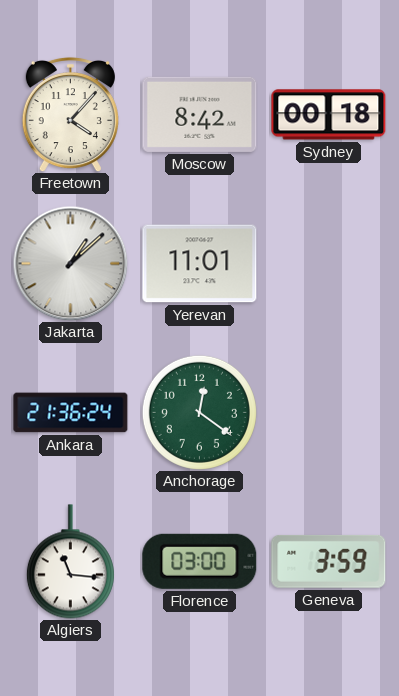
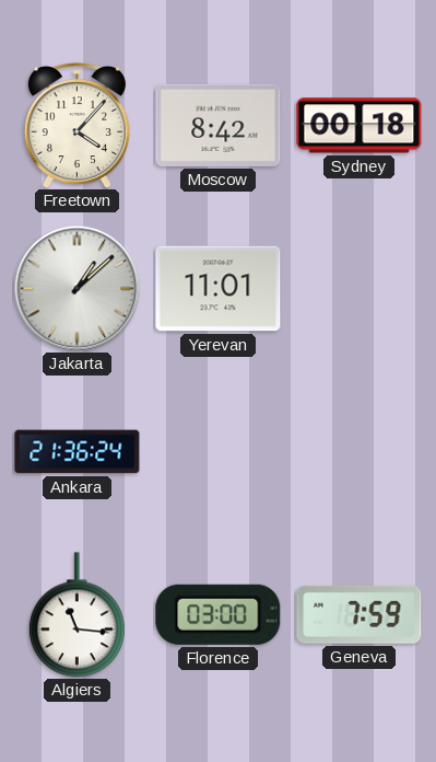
Anchorage: 12:21 -> none (199, 412)
Geneva: 3:59 -> 7:59 (360, 614)
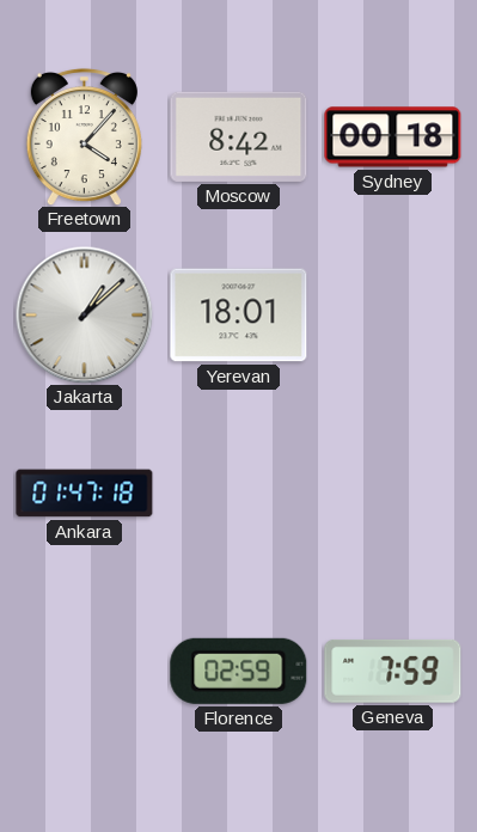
Yerevan: 11:01 -> 18:01 (239, 316)
Ankara: 21:36 -> 01:47 (85, 494)
Algiers: 11:16 -> none (76, 615)
Florence: 03:00 -> 02:59 (239, 671)
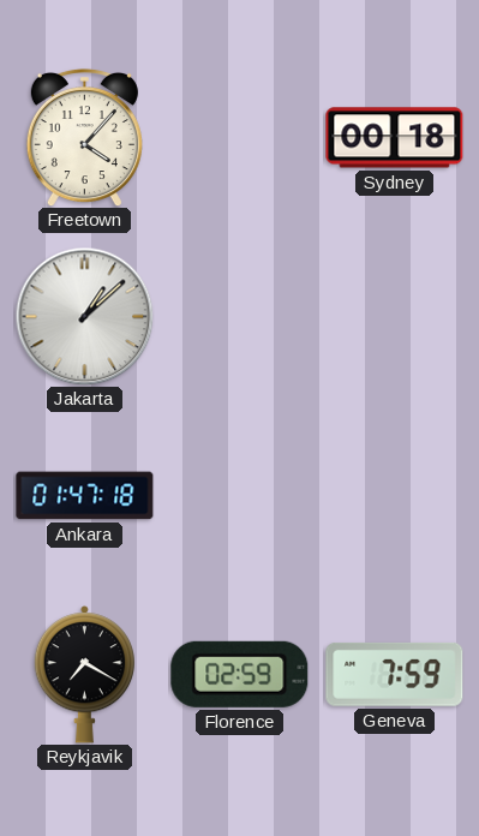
Moscow: 8:42 -> none (239, 136)
Yerevan: 18:01 -> none (239, 316)
Reykjavik: none -> 7:20 (84, 675)
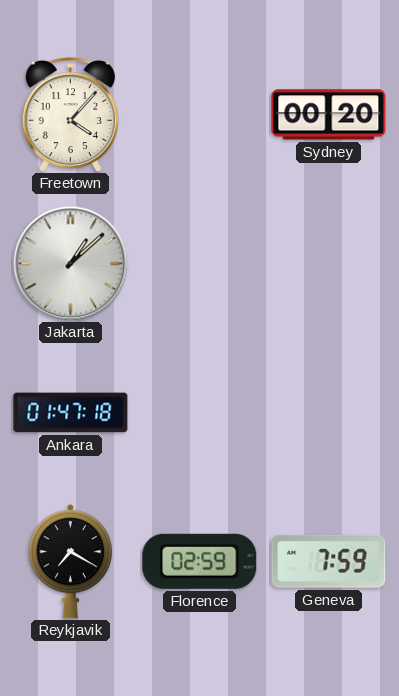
Sydney: 00:18 -> 00:20 (329, 115)
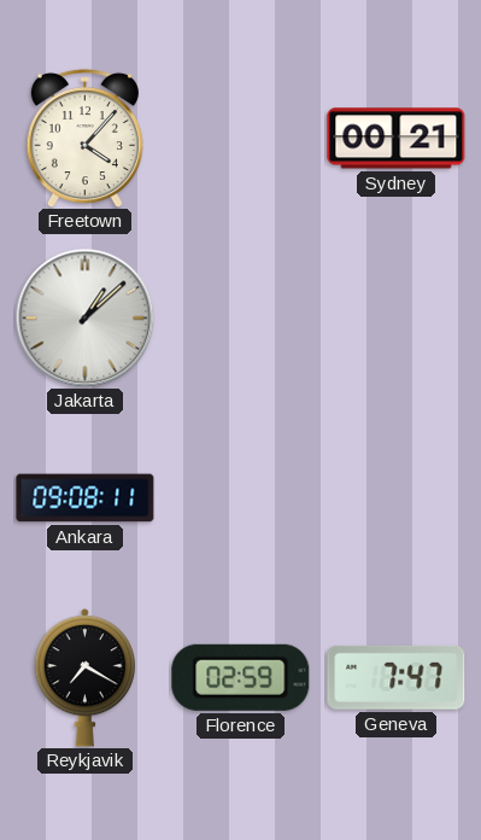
Sydney: 00:20 -> 00:21 (397, 139)
Ankara: 01:47 -> 09:08 (86, 498)
Geneva: 7:59 -> 7:47 (397, 677)
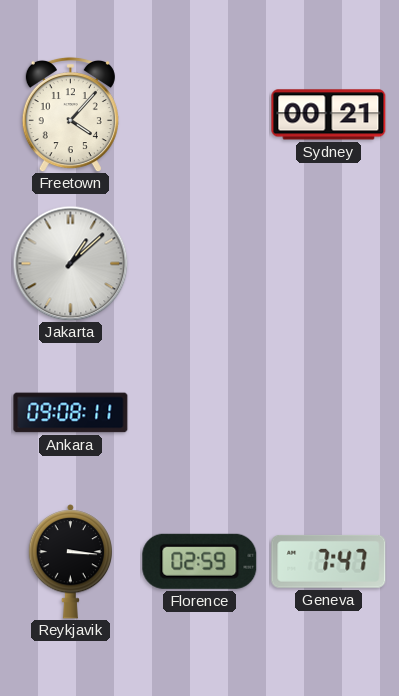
Reykjavik: 7:20 -> 3:16 (70, 562)
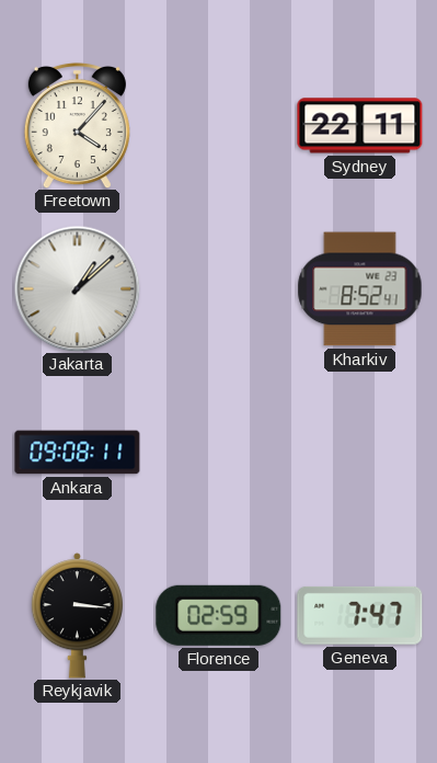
Sydney: 00:21 -> 22:11 (360, 126)
Kharkiv: none -> 8:52 (360, 289)
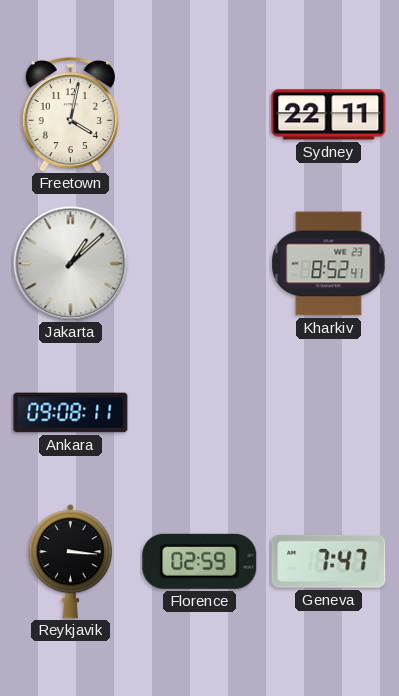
Freetown: 4:07 -> 4:02 (70, 114)
